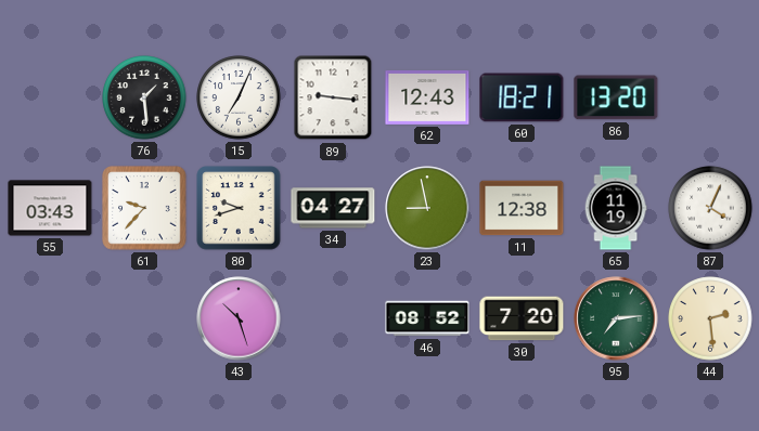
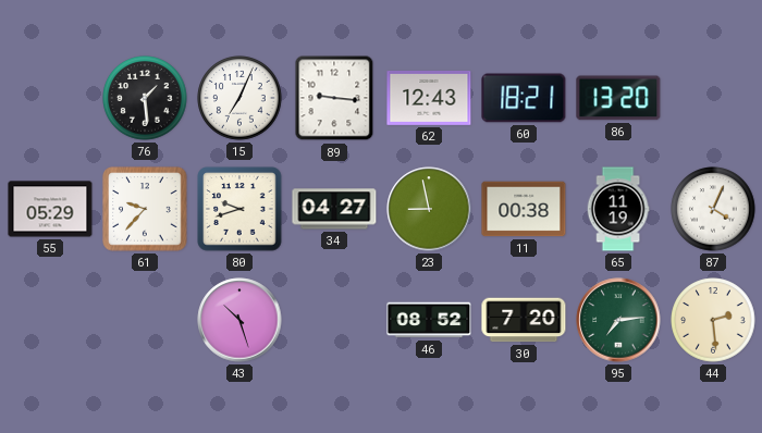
55: 03:43 -> 05:29 (50, 209)
11: 12:38 -> 00:38 (524, 209)
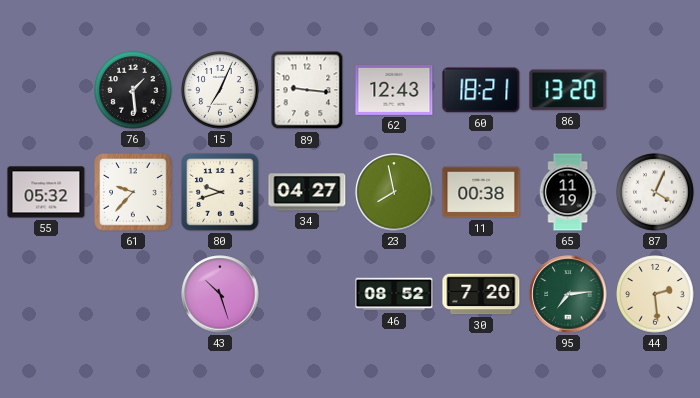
55: 05:29 -> 05:32 (46, 192)
23: 8:58 -> 7:58 (394, 192)
